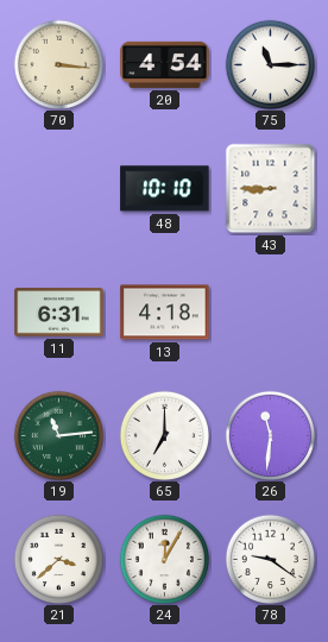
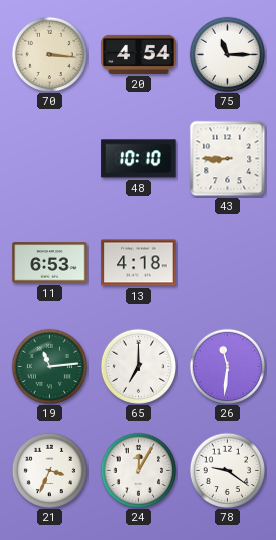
11: 6:31 -> 6:53 (50, 263)
21: 3:38 -> 3:34 (49, 470)
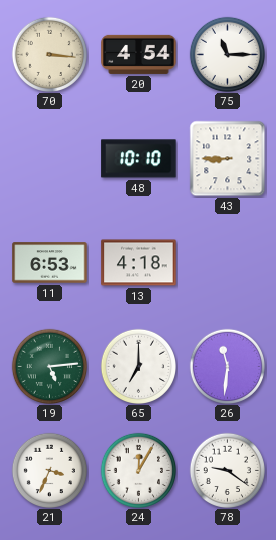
19: 11:14 -> 5:14 (49, 366)
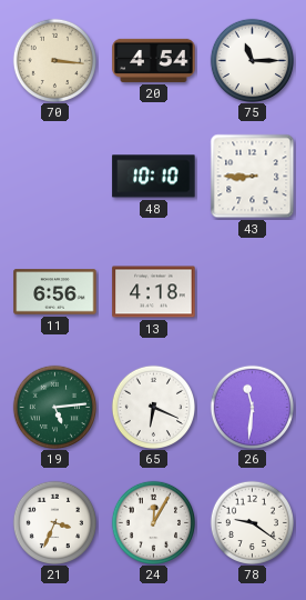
11: 6:53 -> 6:56 (55, 292)
65: 7:00 -> 6:19 (153, 407)
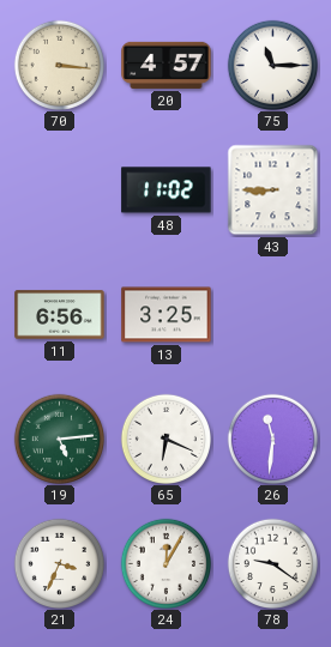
20: 4:54 -> 4:57 (167, 65)
48: 10:10 -> 11:02 (167, 191)
13: 4:18 -> 3:25 (167, 315)
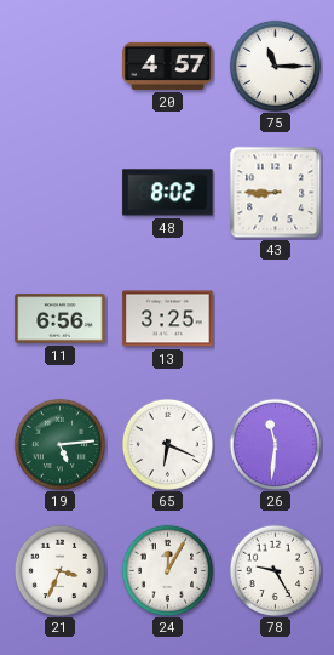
70: 3:16 -> none (59, 65)
48: 11:02 -> 8:02 (168, 193)
78: 9:21 -> 9:25 (275, 570)
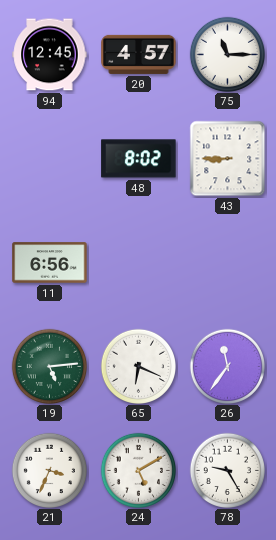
94: none -> 12:45 (50, 55)
13: 3:25 -> none (168, 319)
26: 11:31 -> 11:36 (227, 366)
24: 12:05 -> 5:10 (138, 470)
